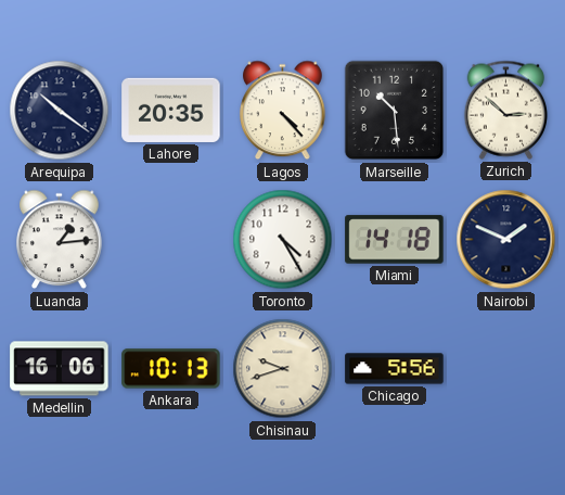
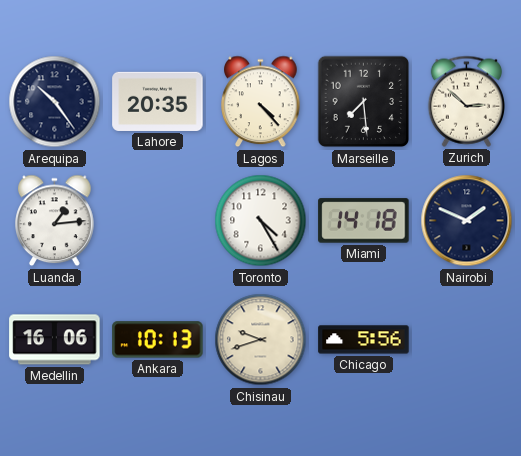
Arequipa: 10:21 -> 10:24 (55, 102)
Marseille: 10:29 -> 7:29 (364, 102)
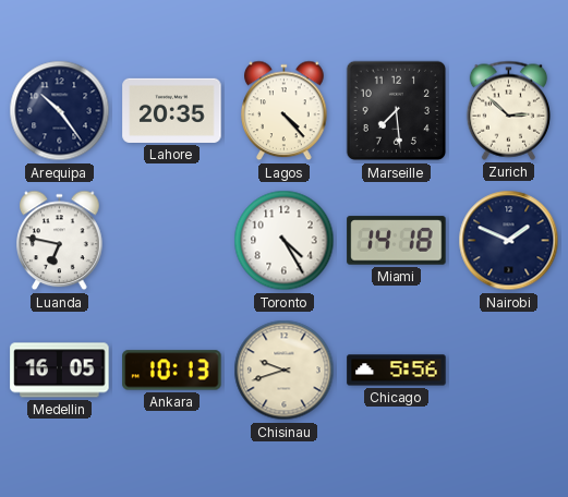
Luanda: 1:14 -> 6:47 (60, 241)
Medellin: 16:06 -> 16:05 (60, 371)
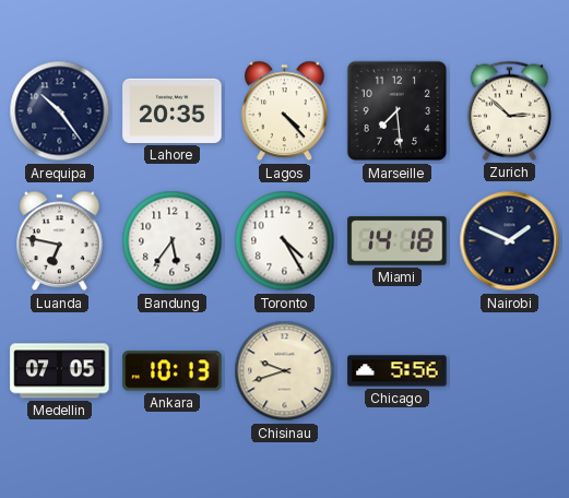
Bandung: none -> 5:36 (173, 241)
Medellin: 16:05 -> 07:05 (60, 371)
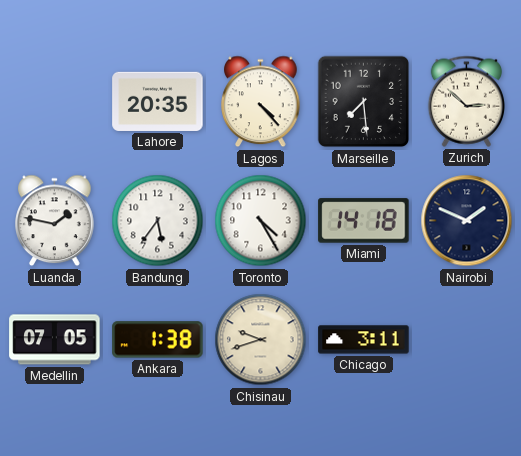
Arequipa: 10:24 -> none (60, 111)
Luanda: 6:47 -> 1:47 (55, 221)
Ankara: 10:13 -> 1:38 (158, 340)
Chicago: 5:56 -> 3:11 (364, 340)
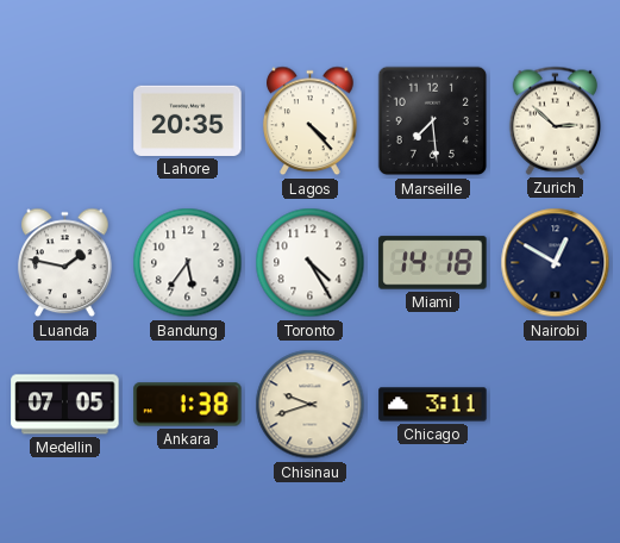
Nairobi: 1:49 -> 12:50 (556, 263)
